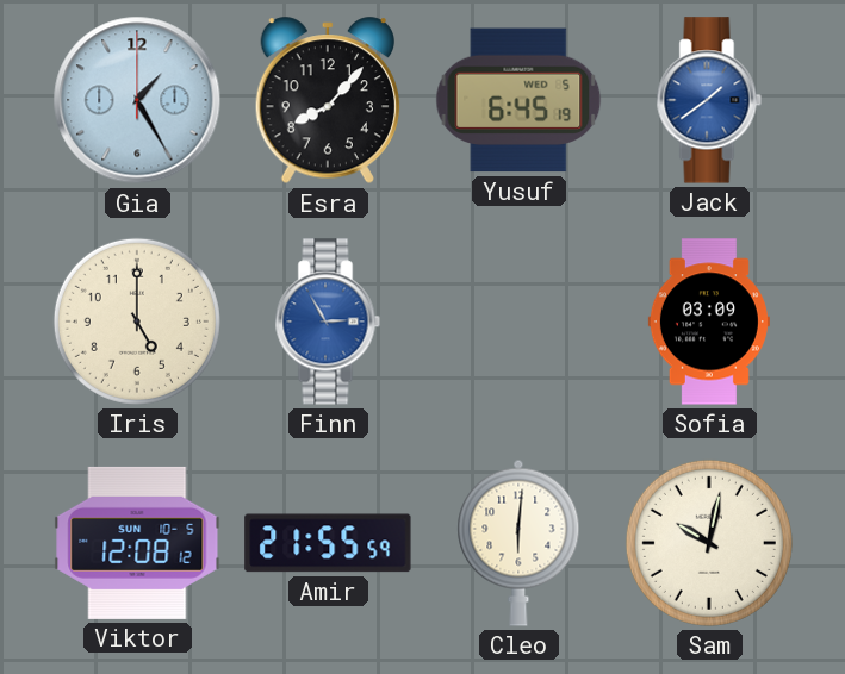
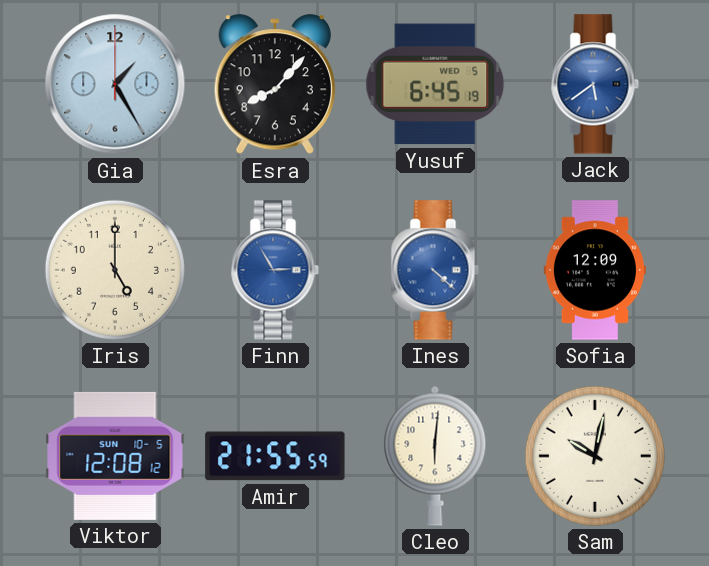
Jack: 1:39 -> 5:39 (595, 84)
Ines: none -> 4:22 (435, 270)
Sofia: 03:09 -> 12:09 (595, 270)
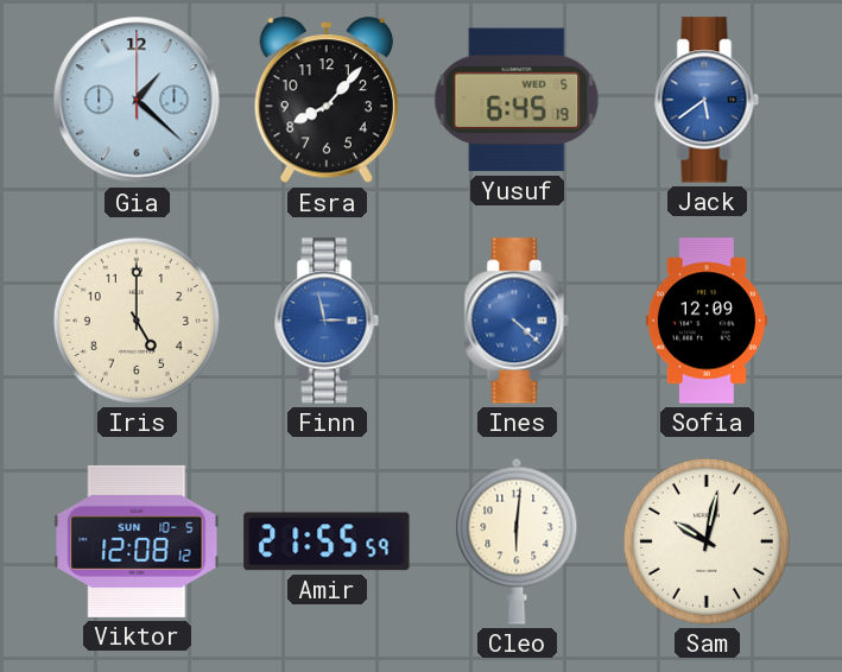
Gia: 1:25 -> 1:22 (137, 100)
Finn: 2:55 -> 2:58 (327, 321)
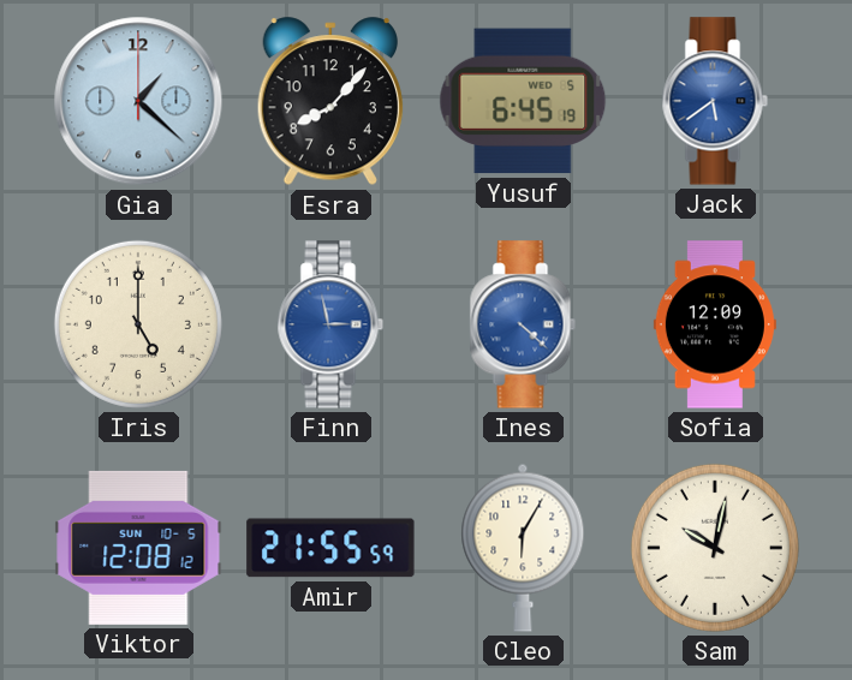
Cleo: 6:01 -> 6:05 (523, 548)
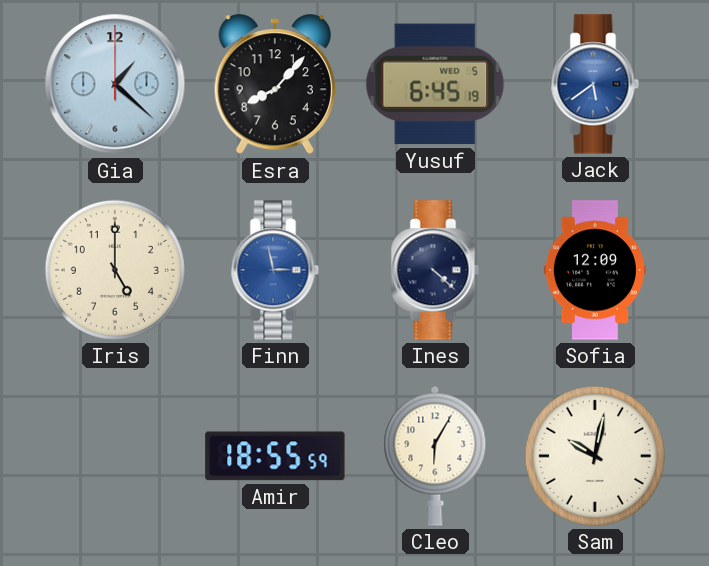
Ines dial: blue -> navy (435, 270)
Viktor: 12:08 -> none (138, 548)
Amir: 21:55 -> 18:55 (275, 456)
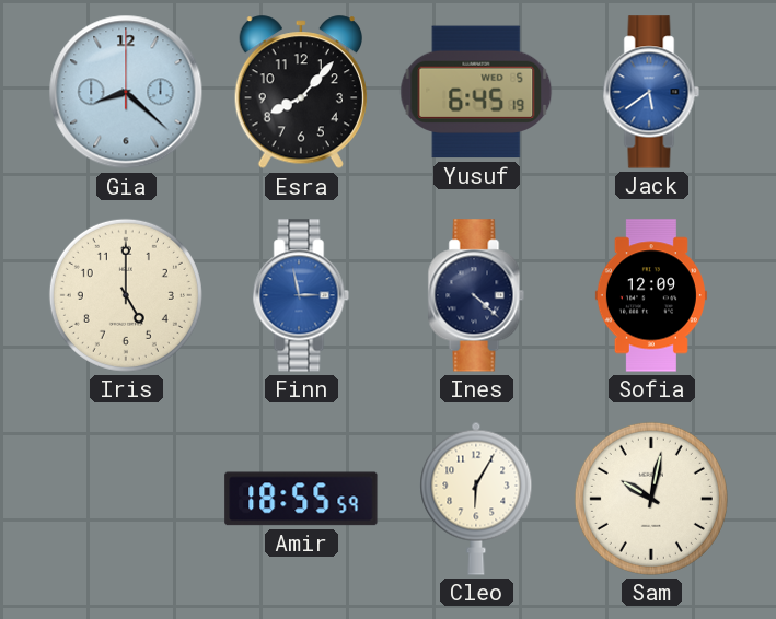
Gia: 1:22 -> 8:22 (126, 92)
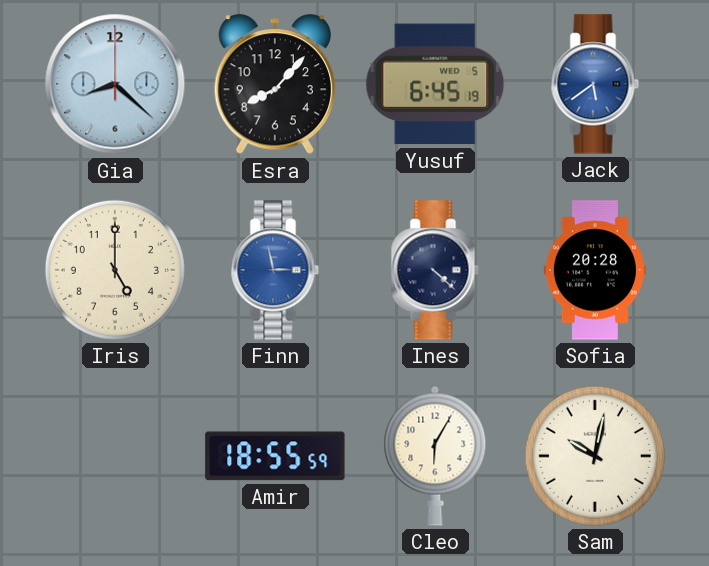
Sofia: 12:09 -> 20:28 (595, 270)
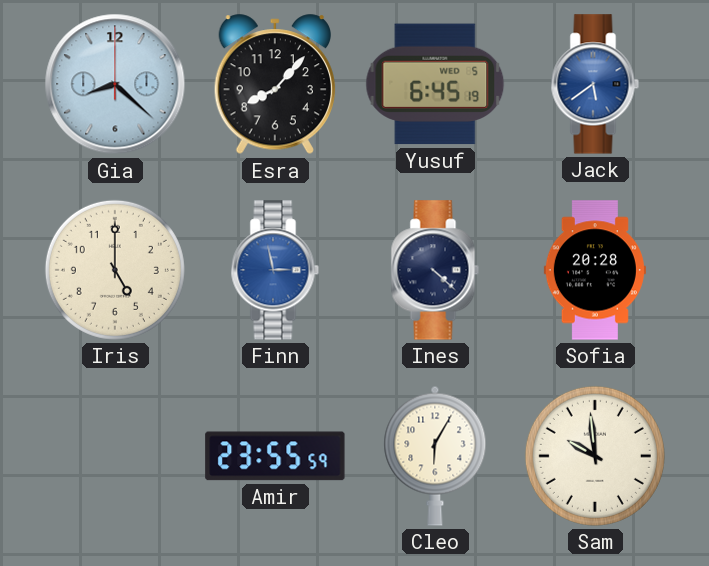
Amir: 18:55 -> 23:55 (275, 456)
Sam: 10:02 -> 9:59 (595, 456)
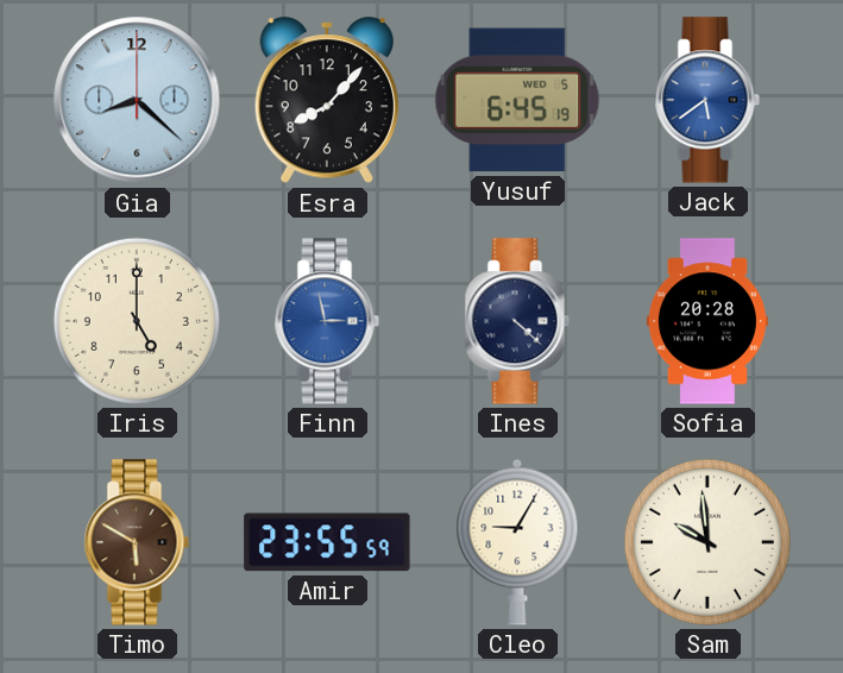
Timo: none -> 5:50 (137, 542)
Cleo: 6:05 -> 9:05 (517, 542)
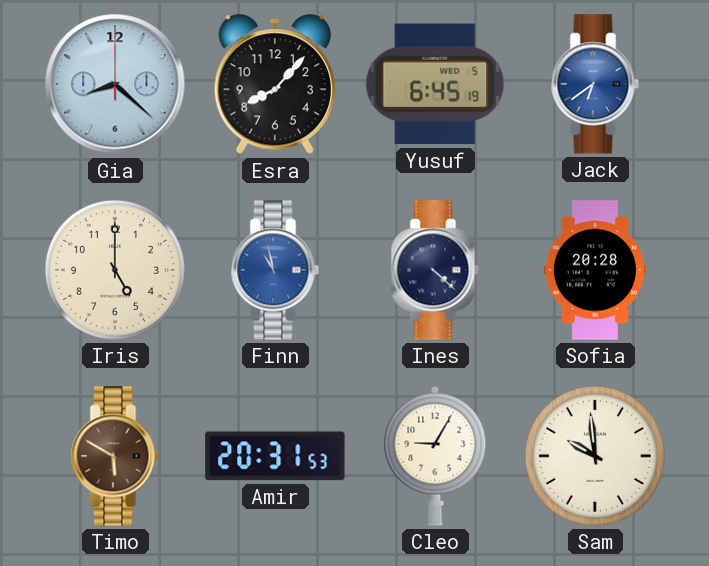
Jack: 5:39 -> 6:39 (595, 84)
Finn: 2:58 -> 10:58 (275, 270)
Amir: 23:55 -> 20:31 (275, 456)
